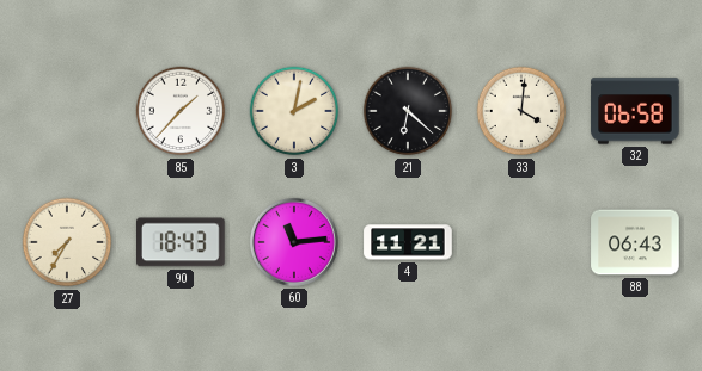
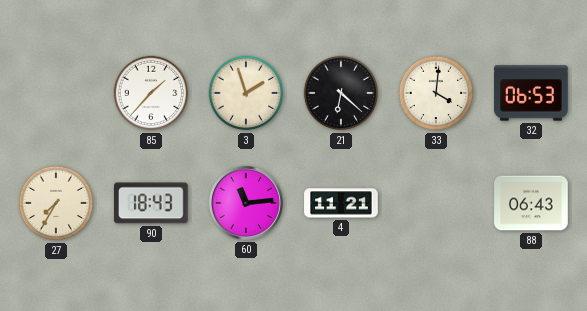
3: 2:02 -> 1:57 (246, 93)
32: 06:58 -> 06:53 (531, 93)
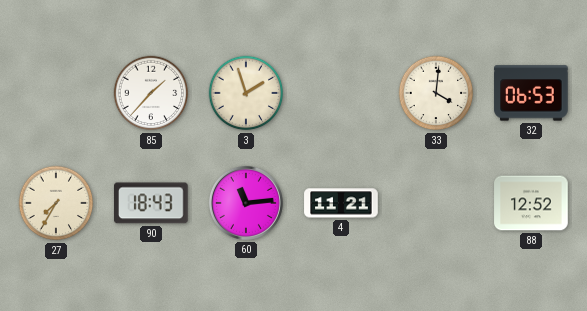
21: 6:22 -> none (341, 93)
88: 06:43 -> 12:52 (531, 203)
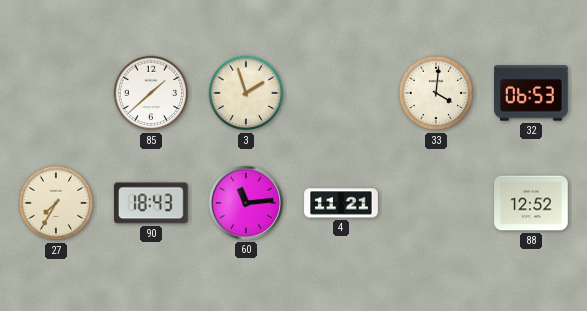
85: 1:37 -> 1:38 (151, 93)
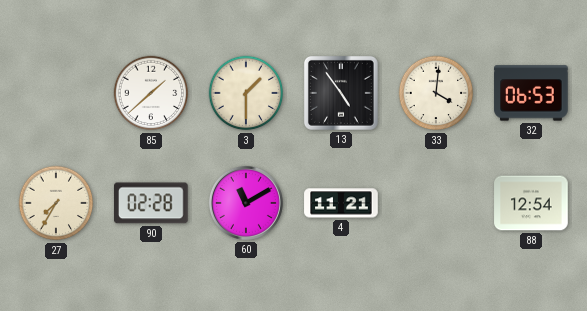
3: 1:57 -> 1:30 (246, 93)
13: none -> 4:54 (341, 93)
90: 18:43 -> 02:28 (152, 203)
60: 11:14 -> 11:10 (246, 203)
88: 12:52 -> 12:54 (531, 203)
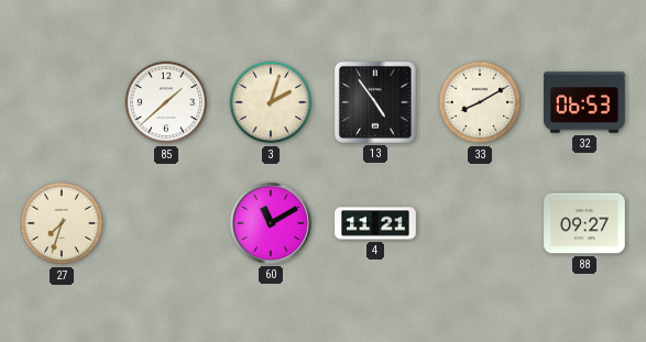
3: 1:30 -> 2:03 (271, 102)
33: 4:01 -> 8:10 (480, 102)
27: 7:35 -> 7:33 (62, 223)
90: 02:28 -> none (152, 203)
88: 12:54 -> 09:27 (584, 223)
